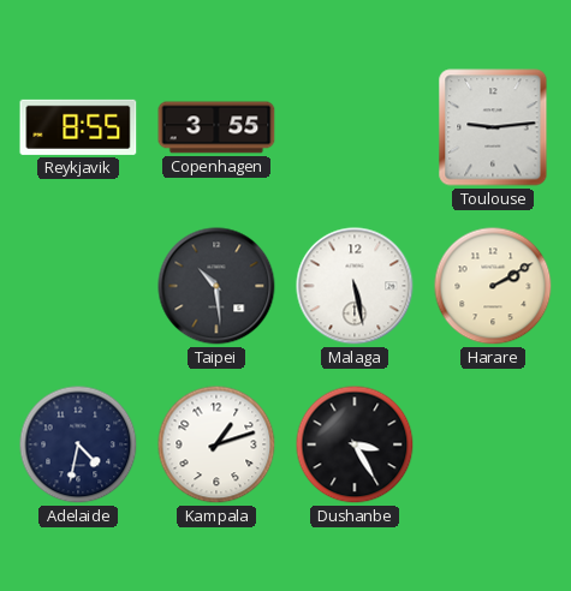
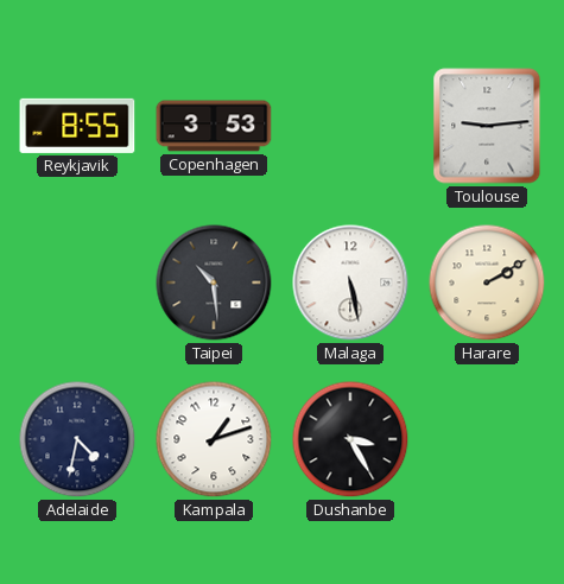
Copenhagen: 3:55 -> 3:53 (214, 126)
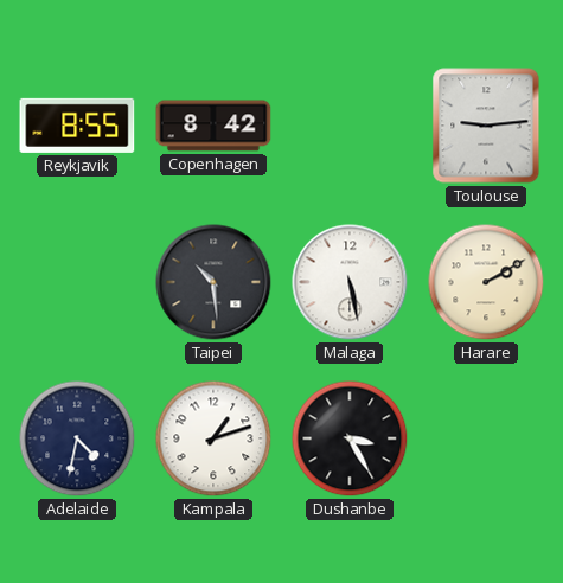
Copenhagen: 3:53 -> 8:42 (213, 126)
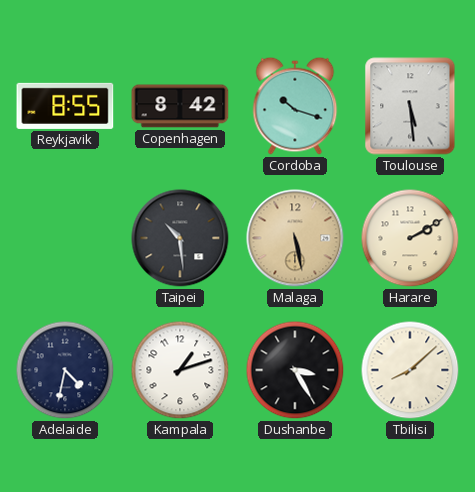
Cordoba: none -> 10:18 (295, 106)
Toulouse: 9:14 -> 5:29 (410, 106)
Malaga dial: white -> champagne (295, 238)
Tbilisi: none -> 8:08 (410, 370)
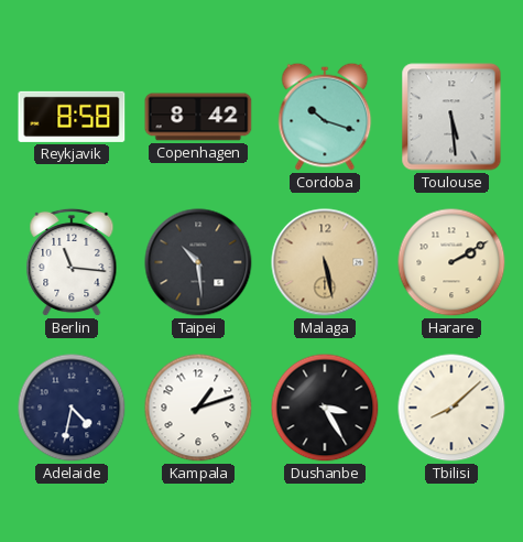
Reykjavik: 8:55 -> 8:58 (72, 117)
Berlin: none -> 11:16 (72, 262)
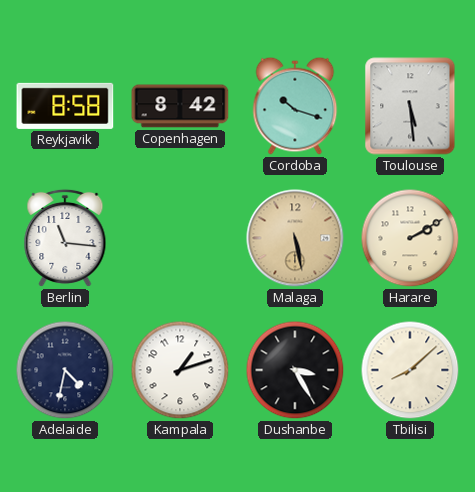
Taipei: 10:29 -> none (198, 262)
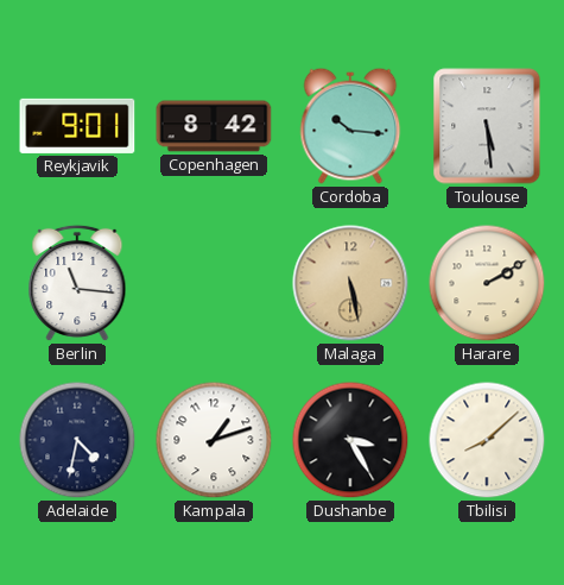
Reykjavik: 8:58 -> 9:01 (77, 126)
Cordoba: 10:18 -> 10:16 (350, 126)
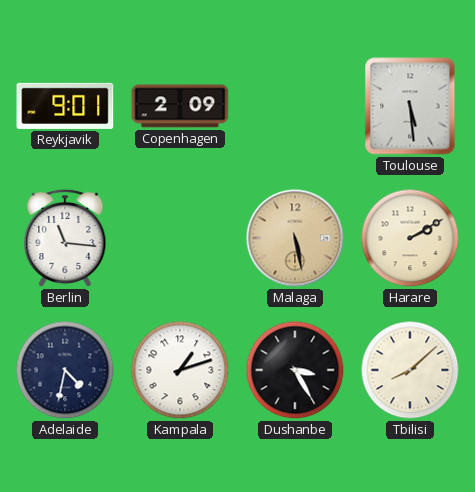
Copenhagen: 8:42 -> 2:09 (180, 106)
Cordoba: 10:16 -> none (350, 126)
